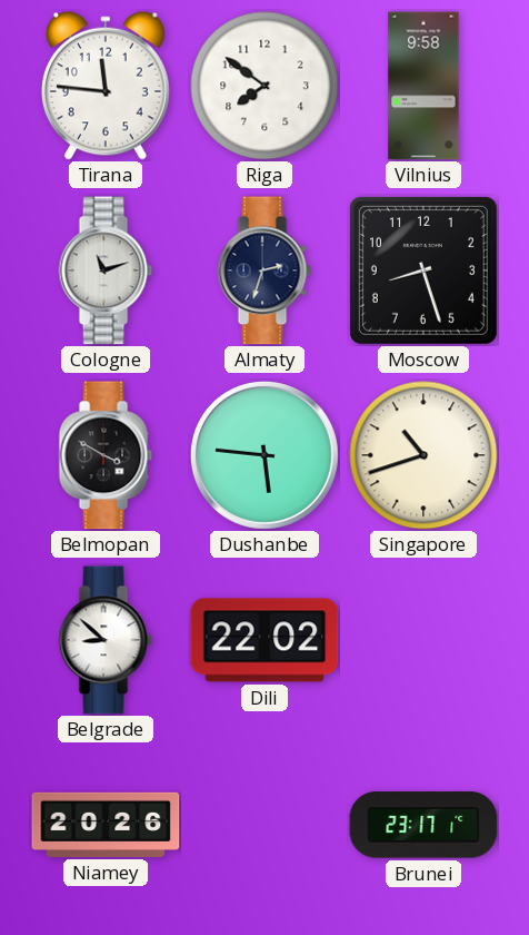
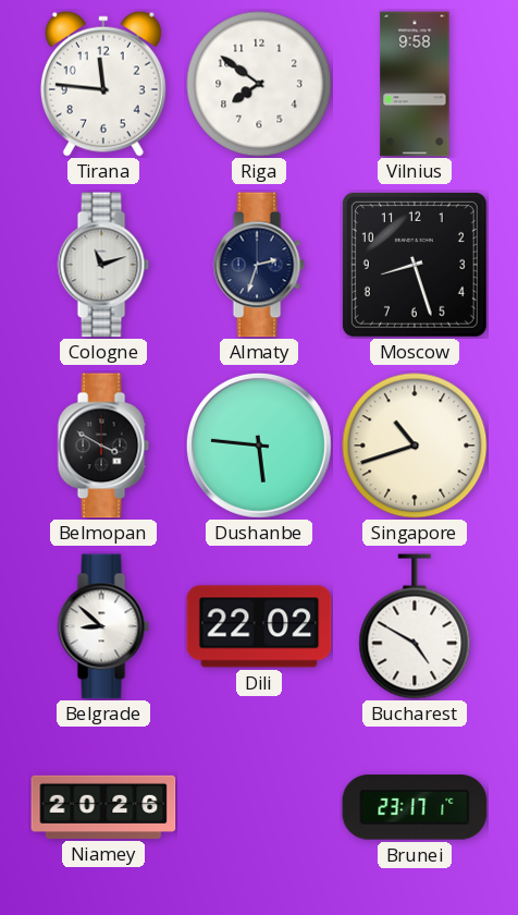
Bucharest: none -> 4:50 (415, 626)
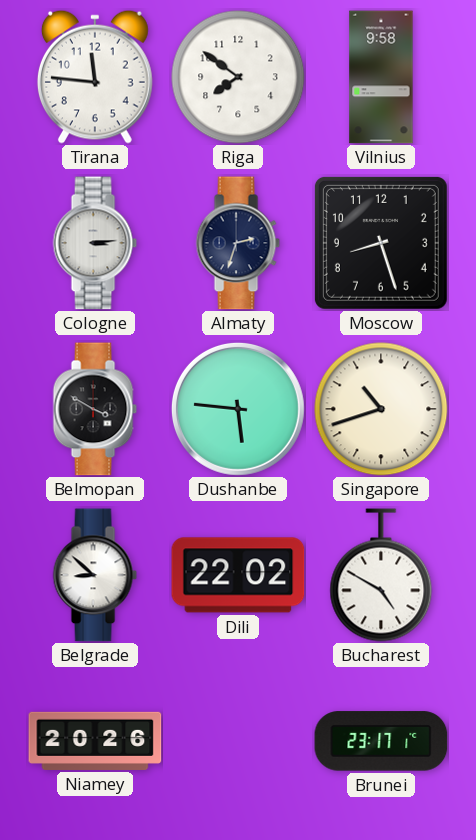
Cologne: 11:12 -> 3:14 (95, 243)
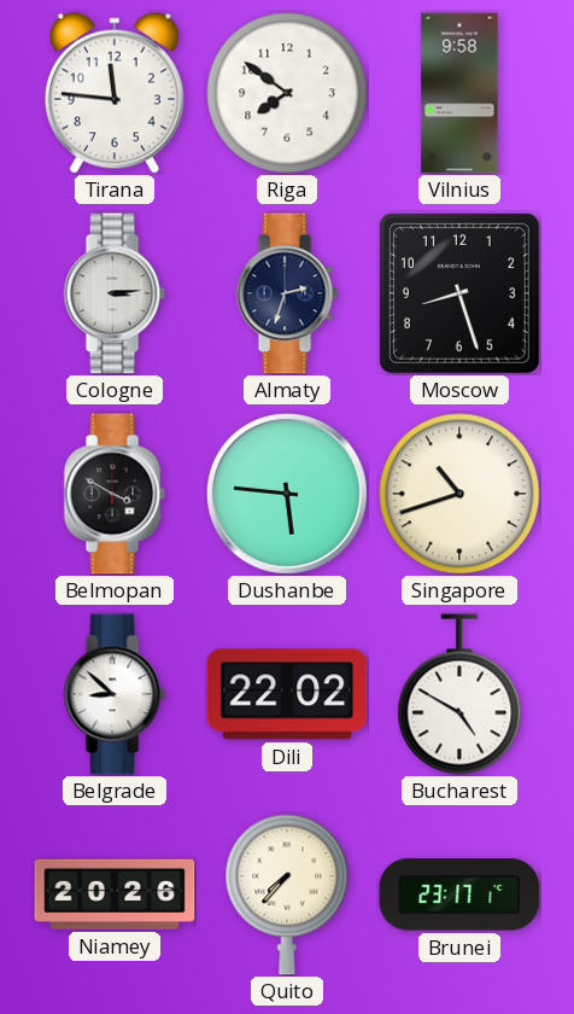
Quito: none -> 7:37 (287, 894)
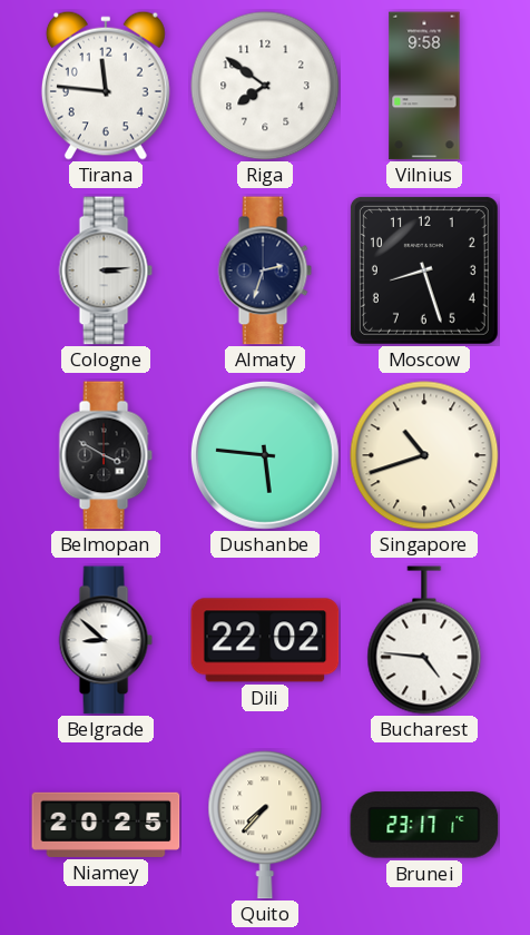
Bucharest: 4:50 -> 4:46 (424, 640)
Niamey: 20:26 -> 20:25 (106, 825)
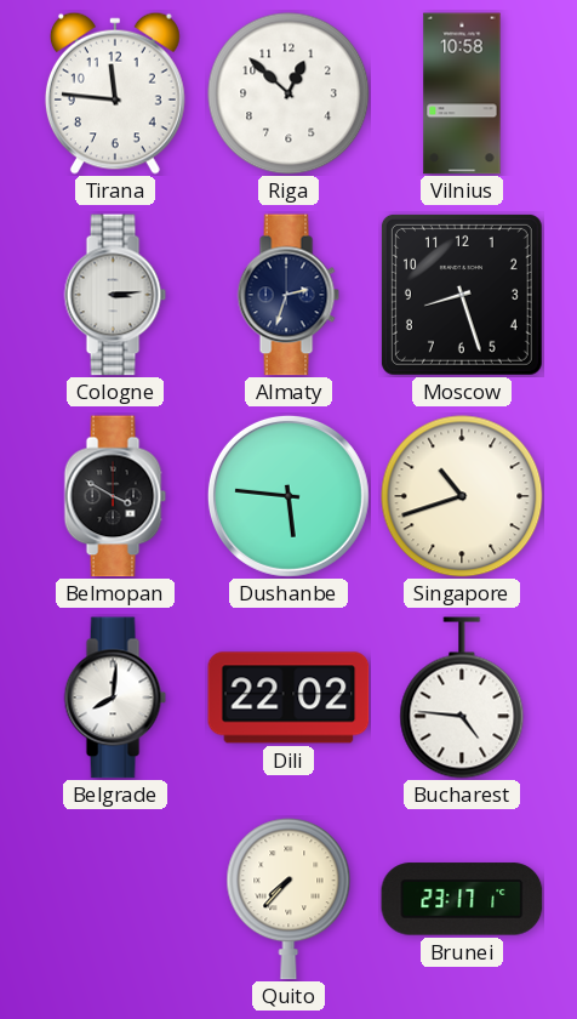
Riga: 7:51 -> 12:52 (288, 93)
Vilnius: 9:58 -> 10:58 (462, 93)
Belgrade: 8:52 -> 8:01 (115, 698)
Niamey: 20:25 -> none (106, 825)
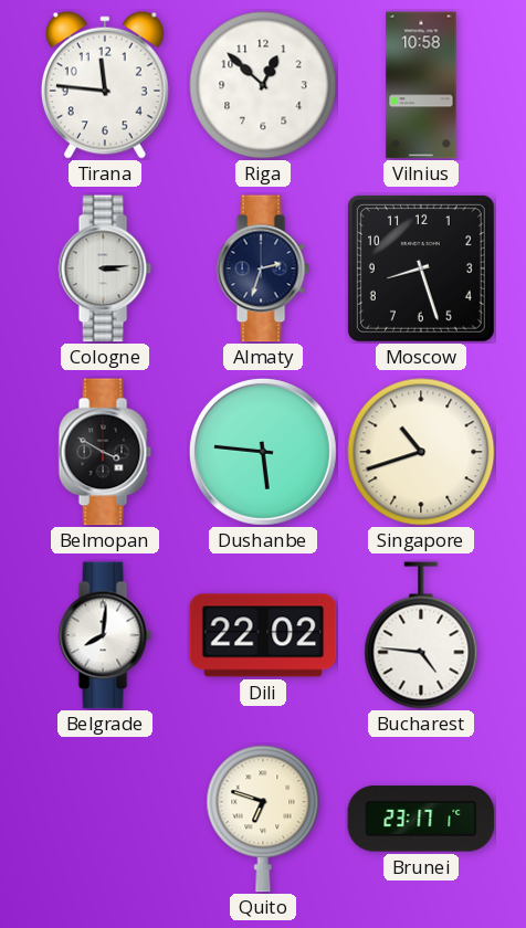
Quito: 7:37 -> 6:48 (263, 819)
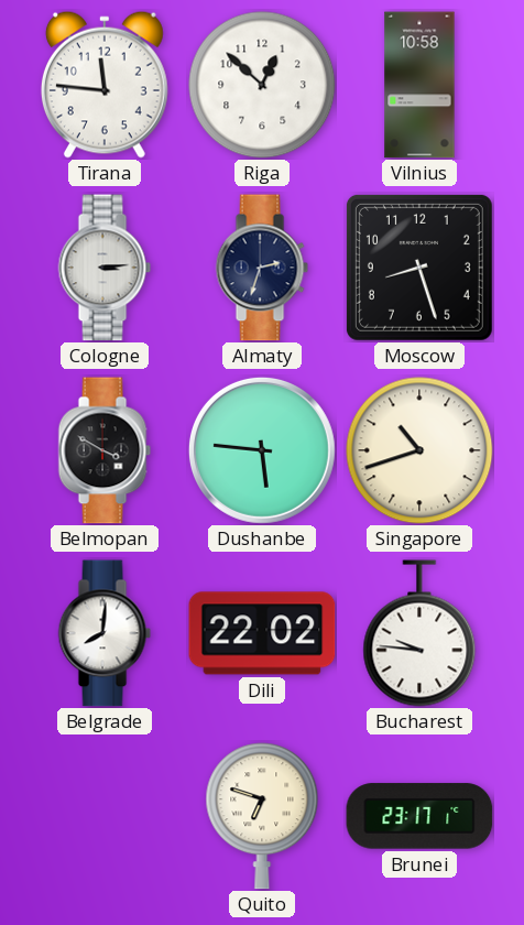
Bucharest: 4:46 -> 9:46 (419, 633)
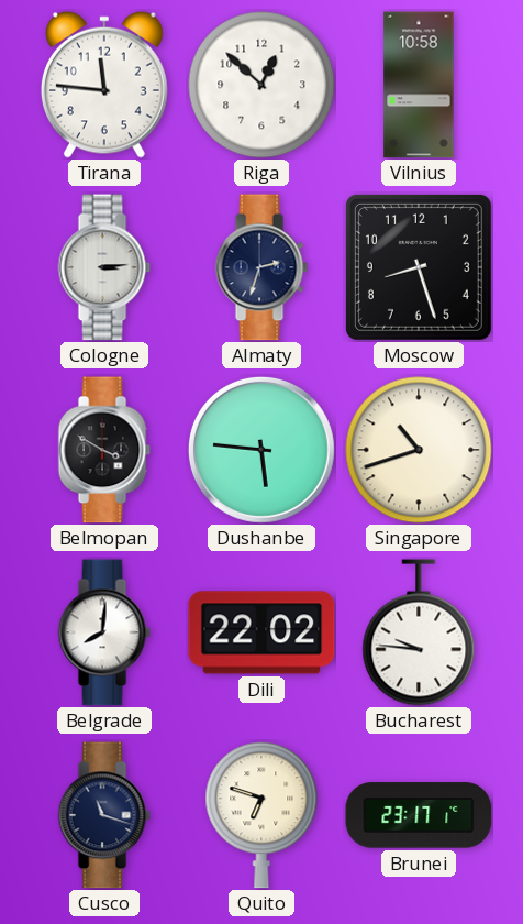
Cusco: none -> 11:18 (104, 815)
